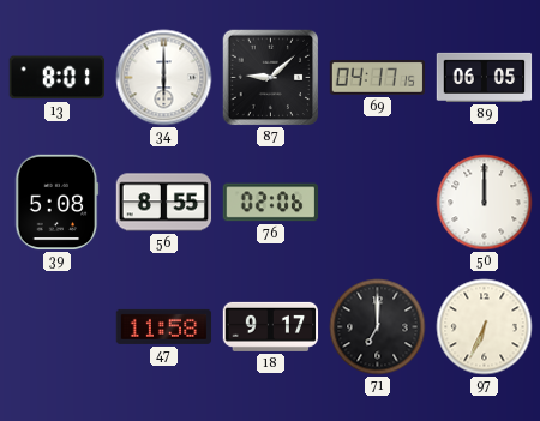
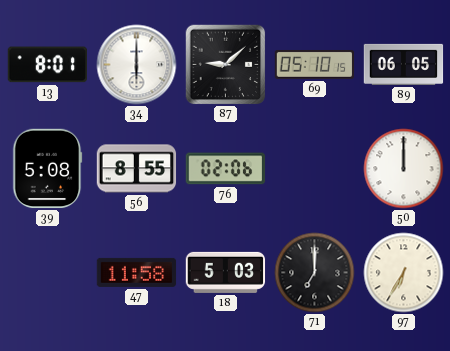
69: 04:17 -> 05:10 (315, 64)
18: 9:17 -> 5:03 (226, 272)
97: 6:34 -> 6:35 (404, 273)
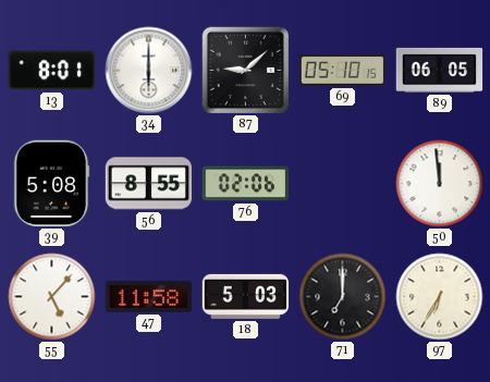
50: 12:00 -> 11:59 (440, 184)
55: none -> 5:07 (52, 297)
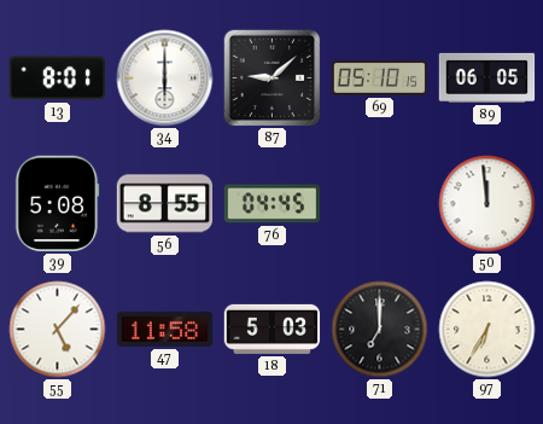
76: 02:06 -> 04:45 (273, 204)
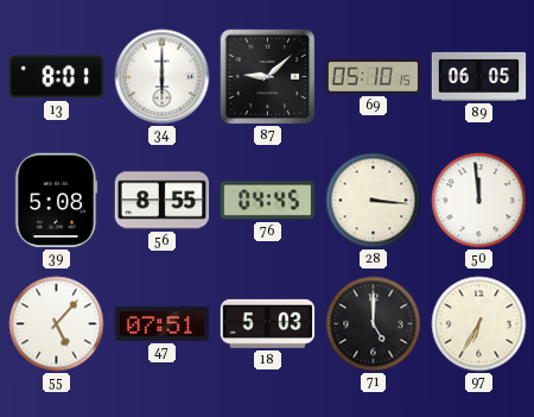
28: none -> 3:16 (374, 201)
47: 11:58 -> 07:51 (163, 323)
71: 7:00 -> 5:00 (374, 324)
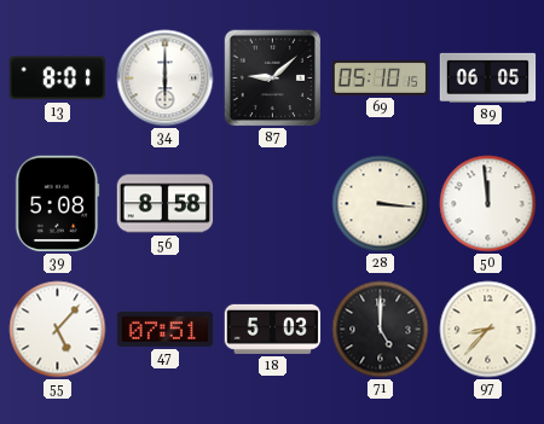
56: 8:55 -> 8:58 (166, 204)
76: 04:45 -> none (268, 201)
97: 6:35 -> 8:37 (488, 330)
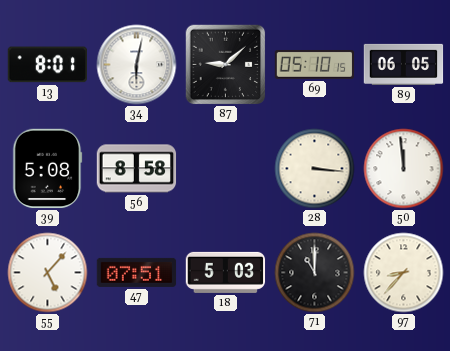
34: 6:00 -> 6:02 (137, 65)
71: 5:00 -> 11:00 (315, 273)
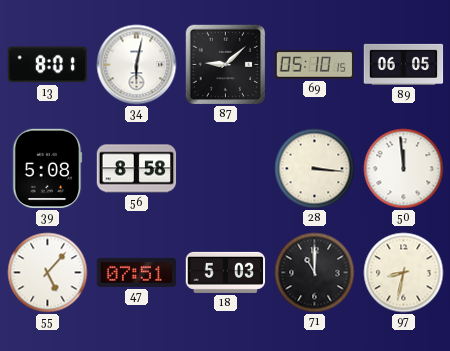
97: 8:37 -> 8:32 (404, 273)
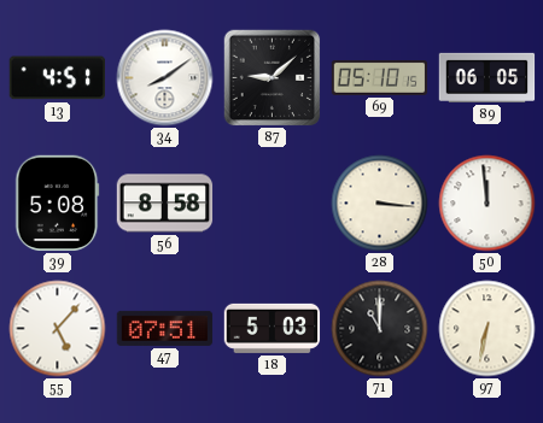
13: 8:01 -> 4:51 (57, 78)
34: 6:02 -> 8:09 (165, 78)
97: 8:32 -> 6:32 (487, 329)
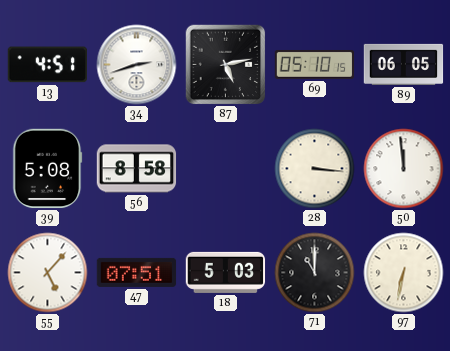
34: 8:09 -> 2:42 (137, 65)
87: 9:08 -> 5:13 (226, 65)
